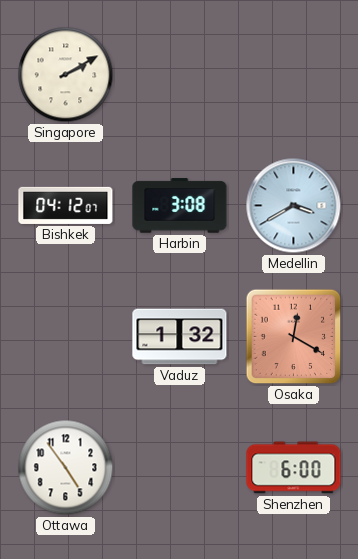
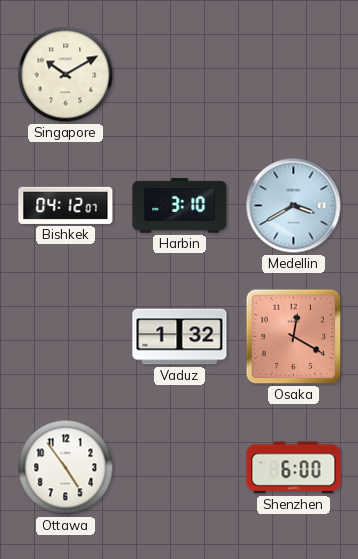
Singapore: 2:10 -> 10:10 (66, 75)
Harbin: 3:08 -> 3:10 (180, 206)
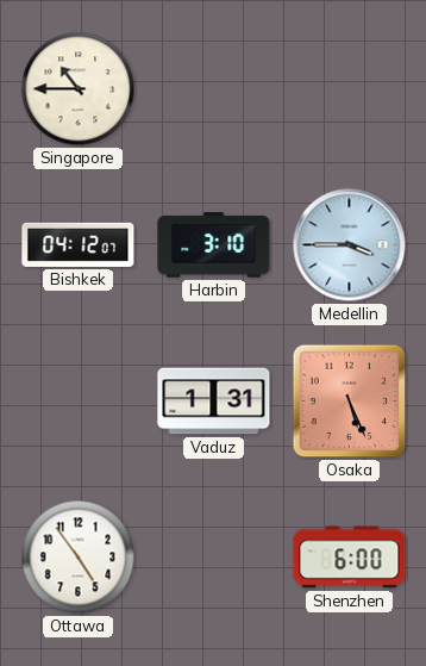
Singapore: 10:10 -> 10:45 (79, 89)
Medellin: 3:40 -> 3:45 (350, 245)
Vaduz: 1:32 -> 1:31 (214, 402)
Osaka: 12:20 -> 5:26 (350, 402)
